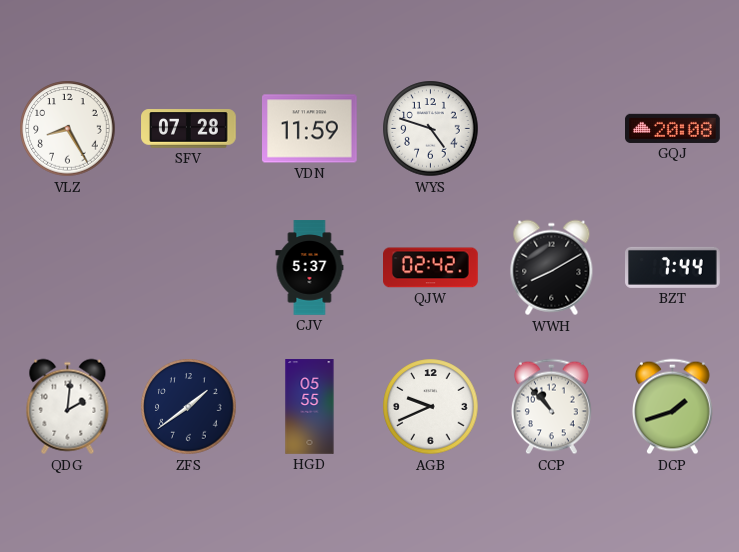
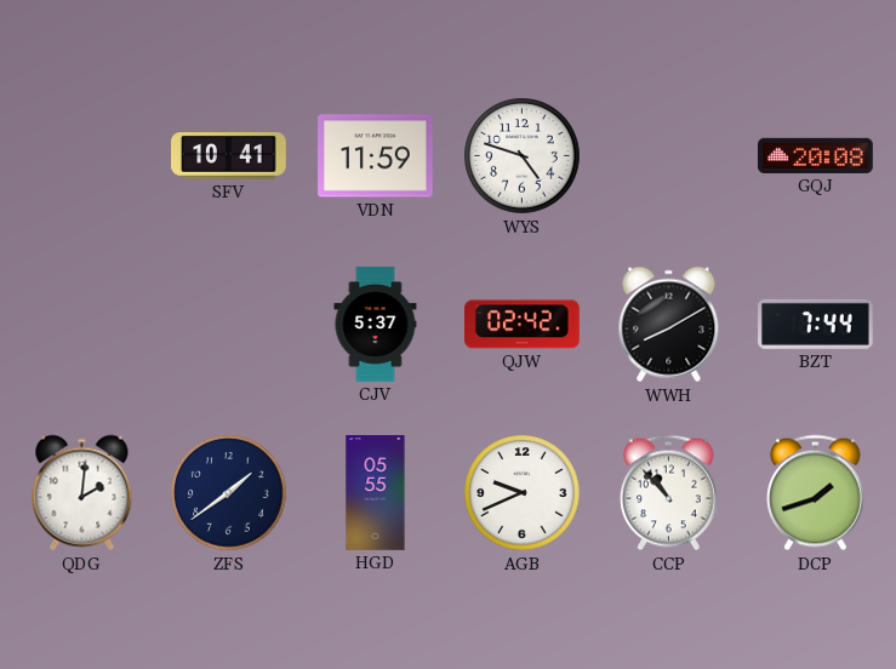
VLZ: 8:25 -> none (68, 129)
SFV: 07:28 -> 10:41 (229, 156)
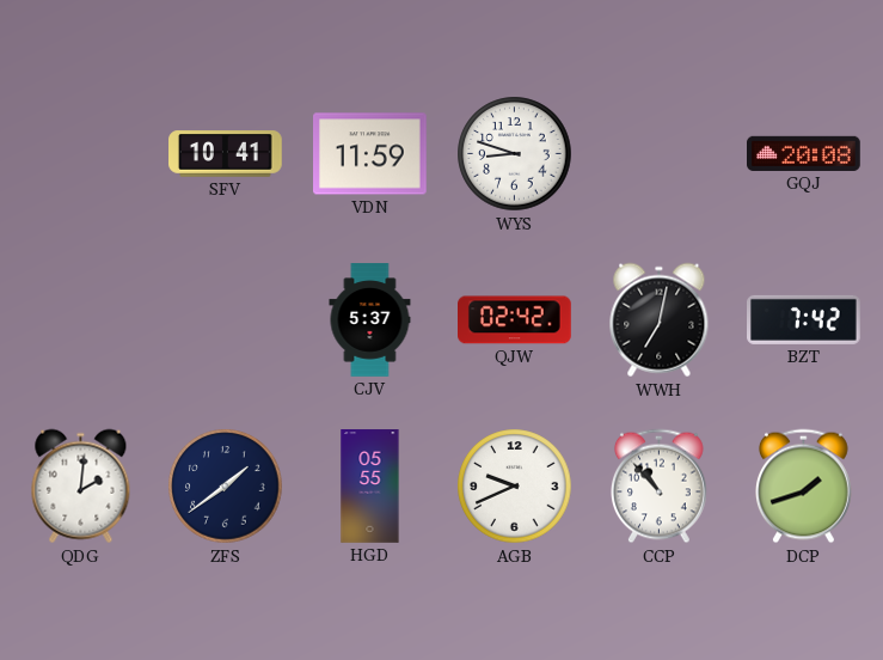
WYS: 4:48 -> 8:48 (515, 154)
WWH: 8:10 -> 7:02 (660, 320)
BZT: 7:44 -> 7:42 (804, 319)
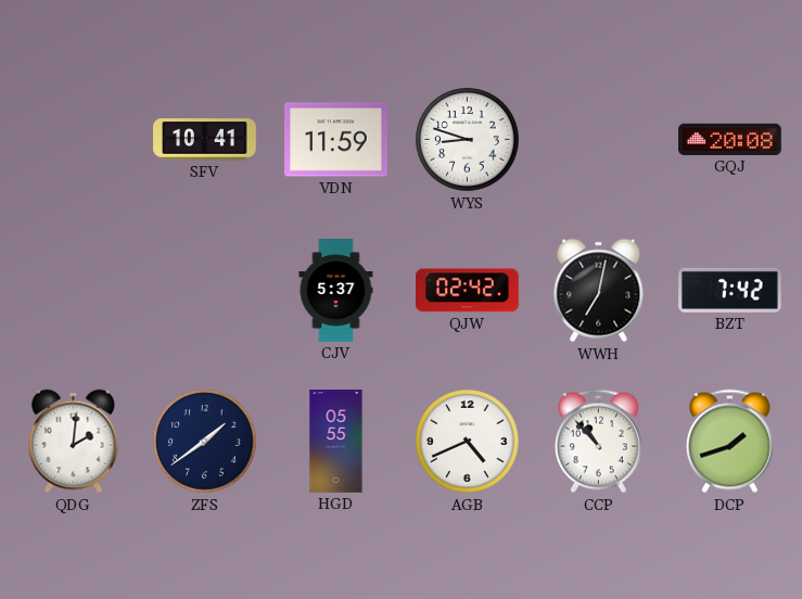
AGB: 9:41 -> 4:41 (468, 442)
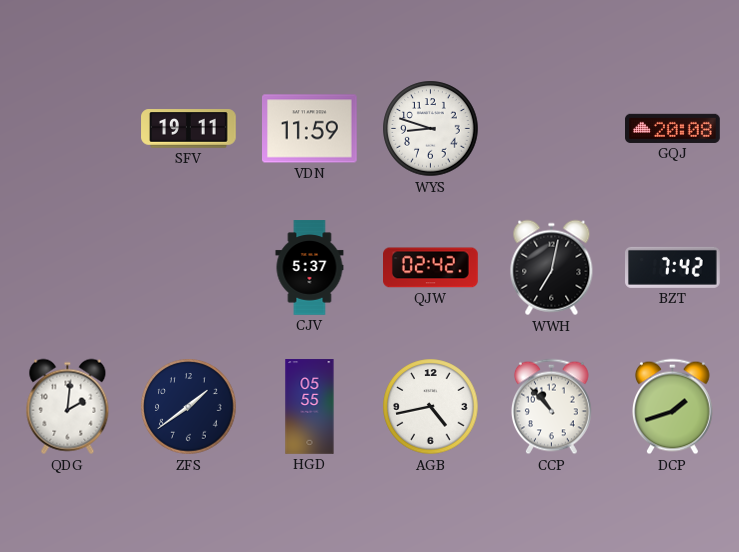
SFV: 10:41 -> 19:11 (189, 129)
AGB: 4:41 -> 4:43 (431, 407)
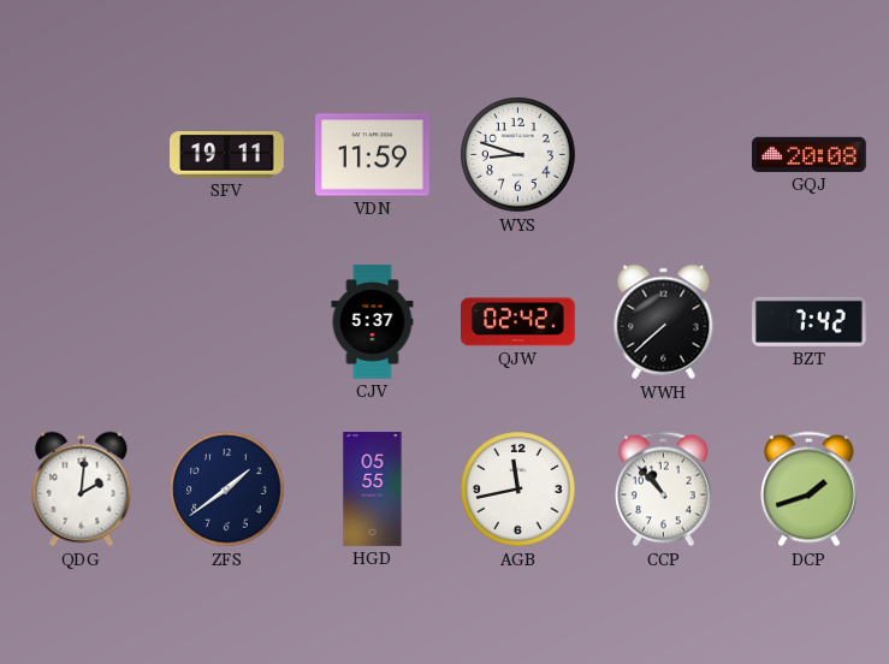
WWH: 7:02 -> 7:38 (664, 322)
AGB: 4:43 -> 11:43 (518, 490)
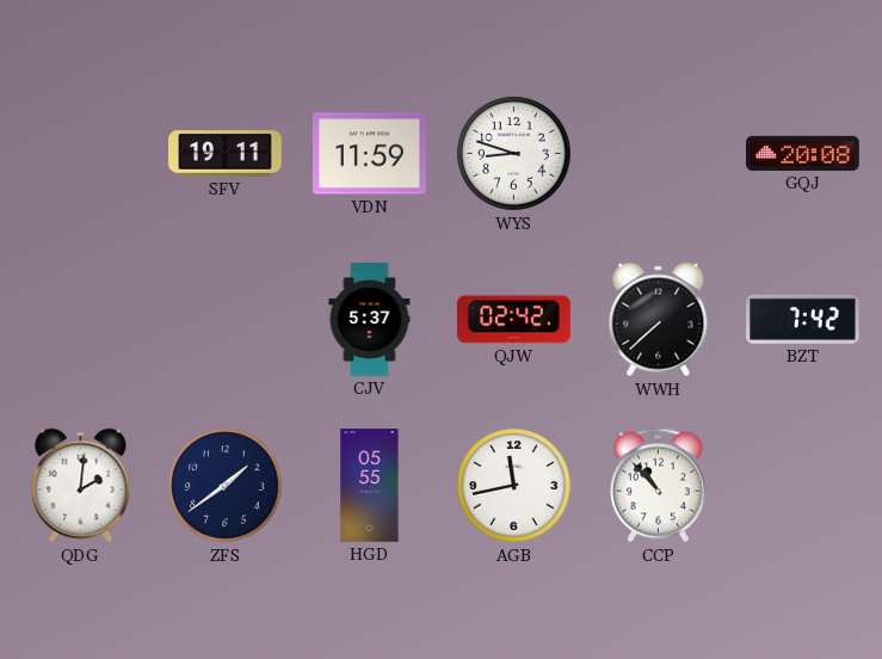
DCP: 1:42 -> none (810, 490)
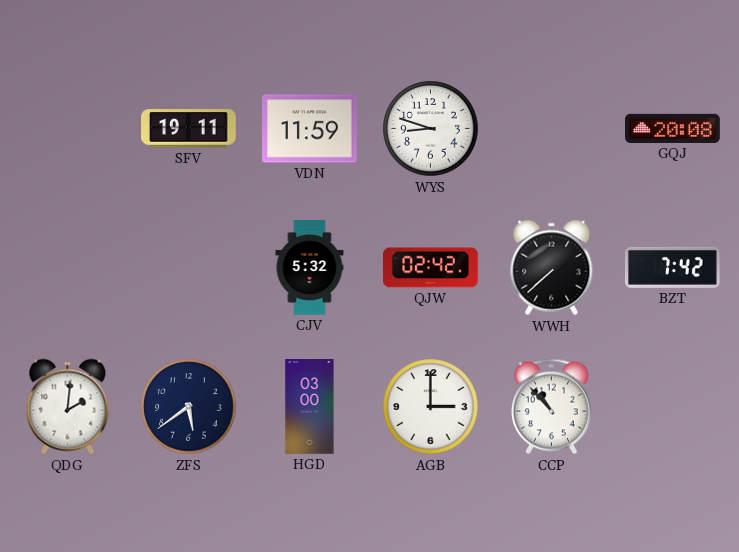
CJV: 5:37 -> 5:32 (310, 268)
ZFS: 1:39 -> 5:39 (189, 407)
HGD: 05:55 -> 03:00 (310, 407)
AGB: 11:43 -> 3:00 (431, 407)
